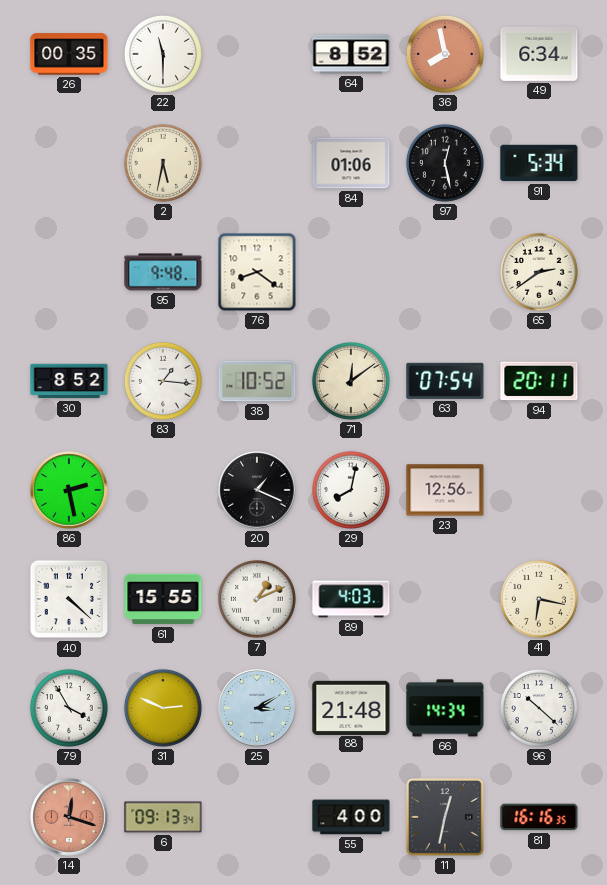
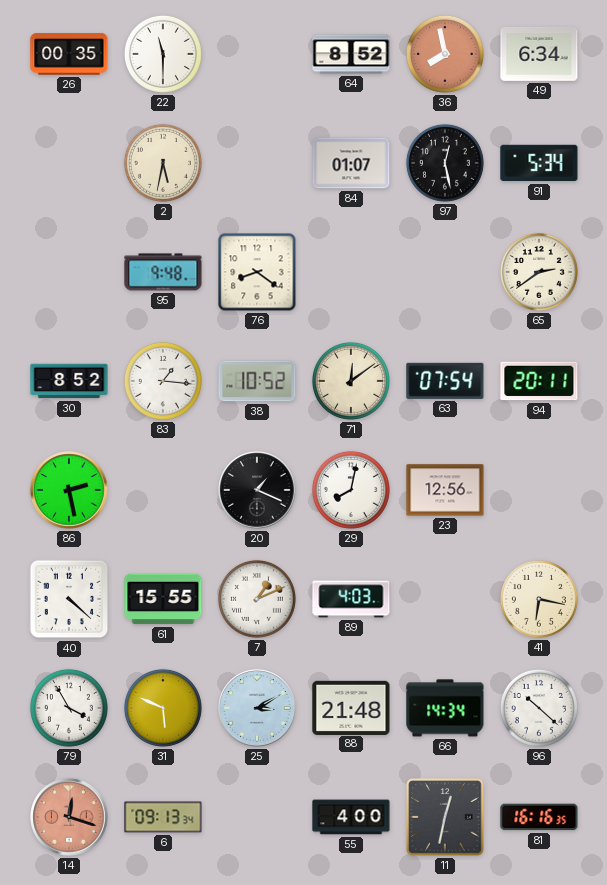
84: 01:06 -> 01:07 (351, 163)
31: 2:49 -> 5:49 (163, 708)
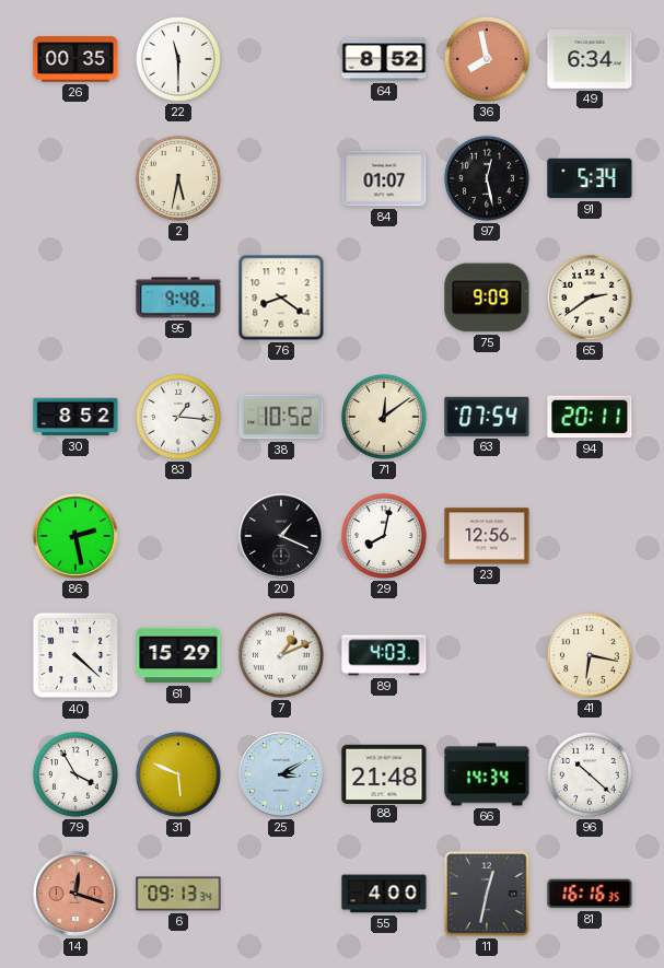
75: none -> 9:09 (487, 298)
61: 15:55 -> 15:29 (178, 655)
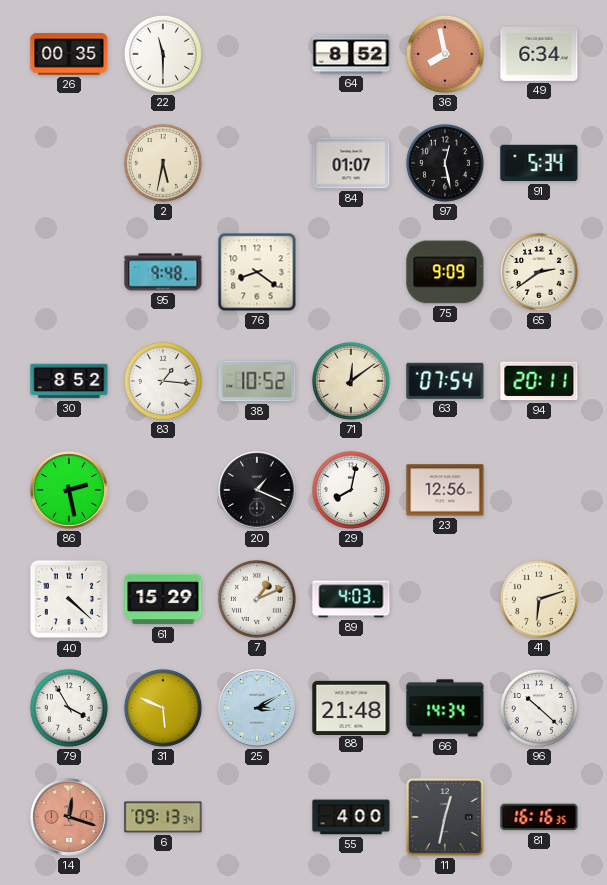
41: 6:17 -> 6:12 (539, 599)
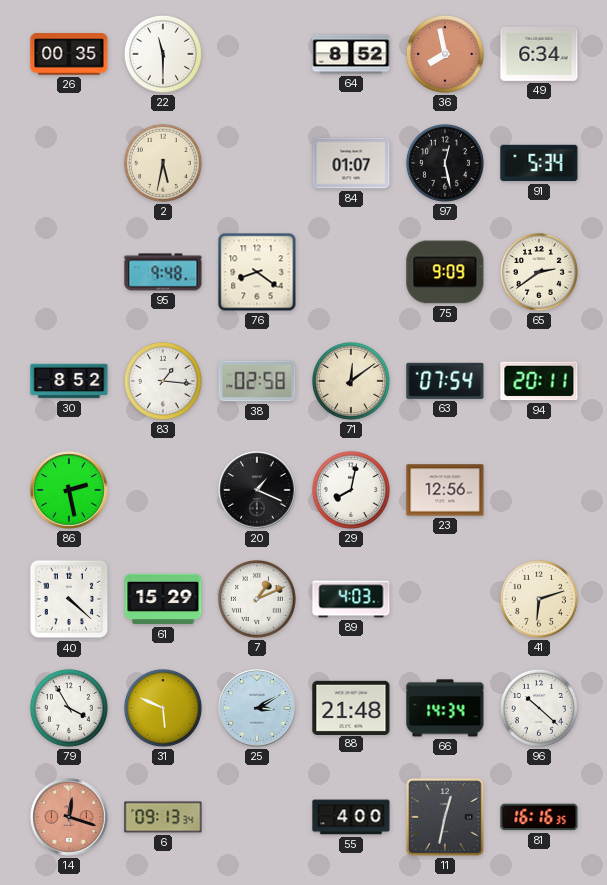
38: 10:52 -> 02:58 (257, 381)
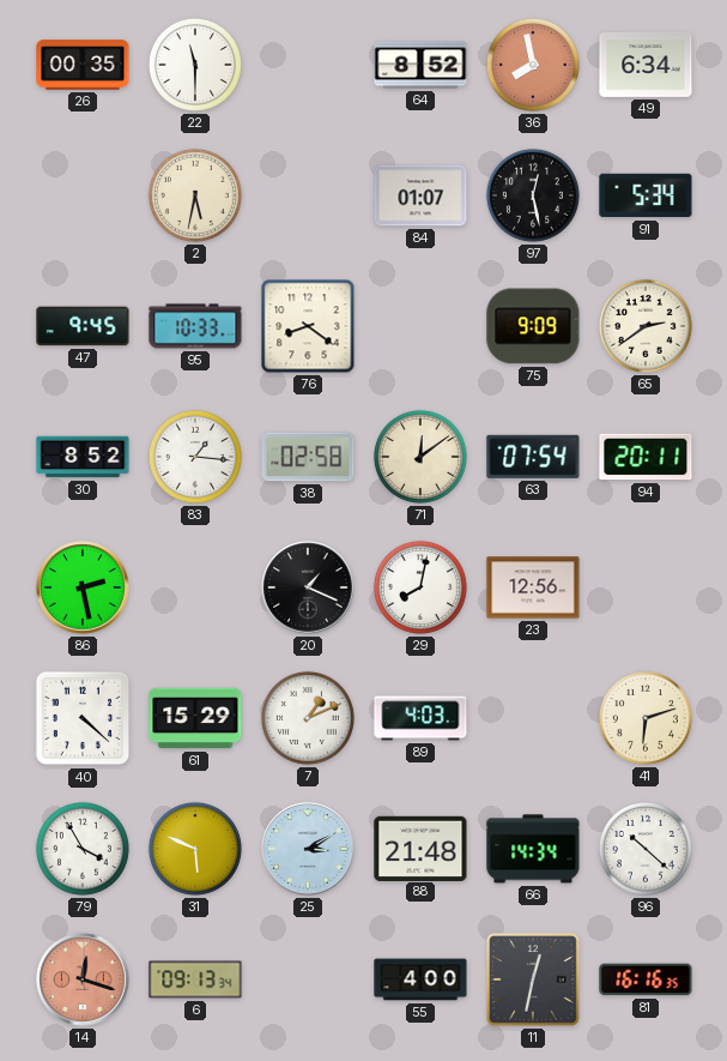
47: none -> 9:45 (83, 326)
95: 9:48 -> 10:33 (195, 326)
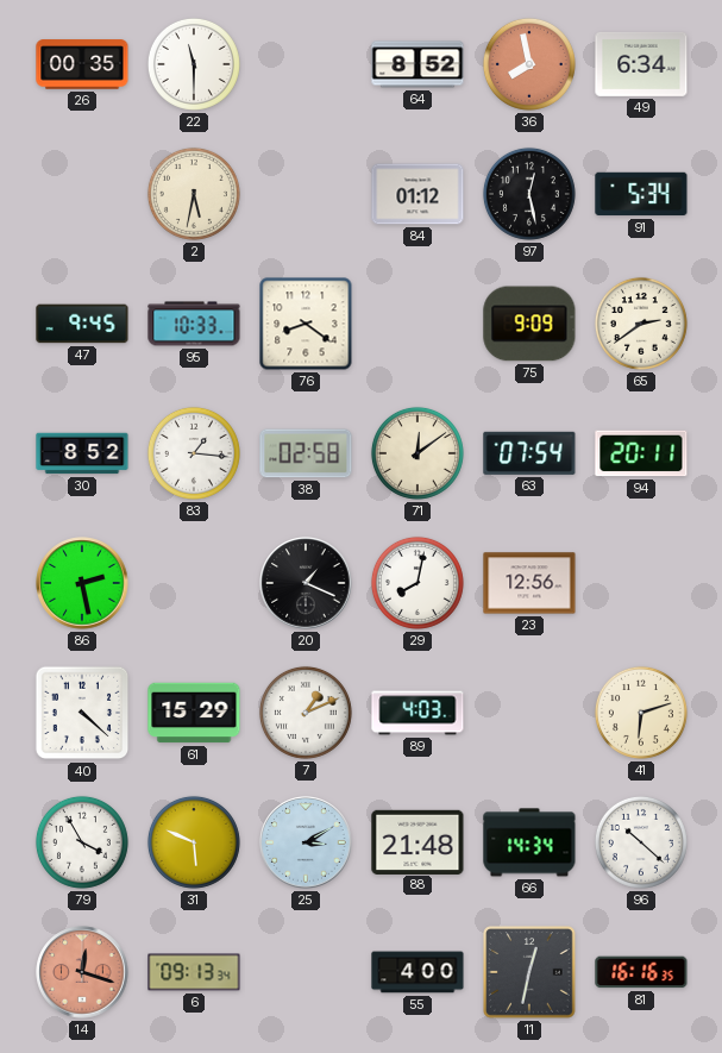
84: 01:07 -> 01:12 (417, 194)
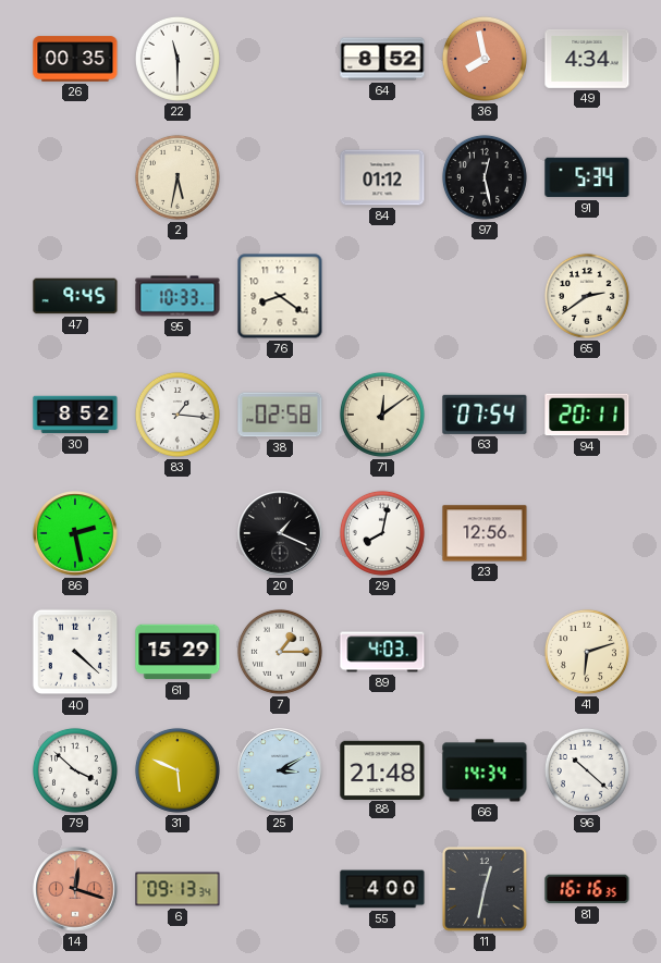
49: 6:34 -> 4:34 (587, 59)
75: 9:09 -> none (529, 324)
7: 1:11 -> 1:15 (280, 652)
79: 3:55 -> 3:52 (75, 770)
